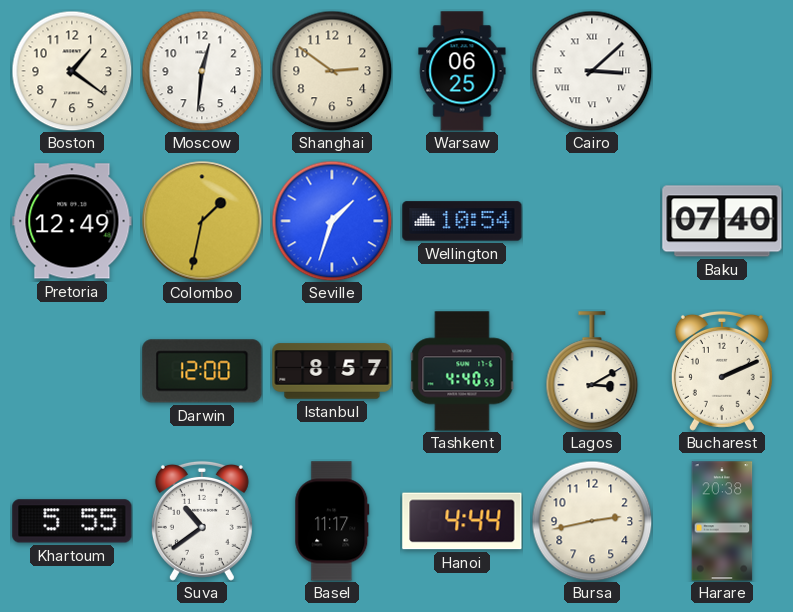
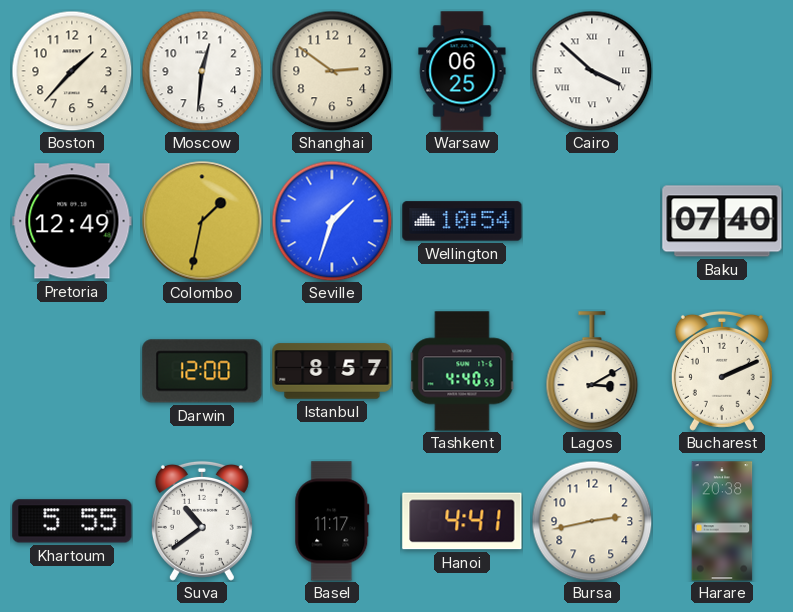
Boston: 1:21 -> 1:37 (72, 71)
Cairo: 3:08 -> 3:52 (592, 71)
Hanoi: 4:44 -> 4:41 (462, 521)
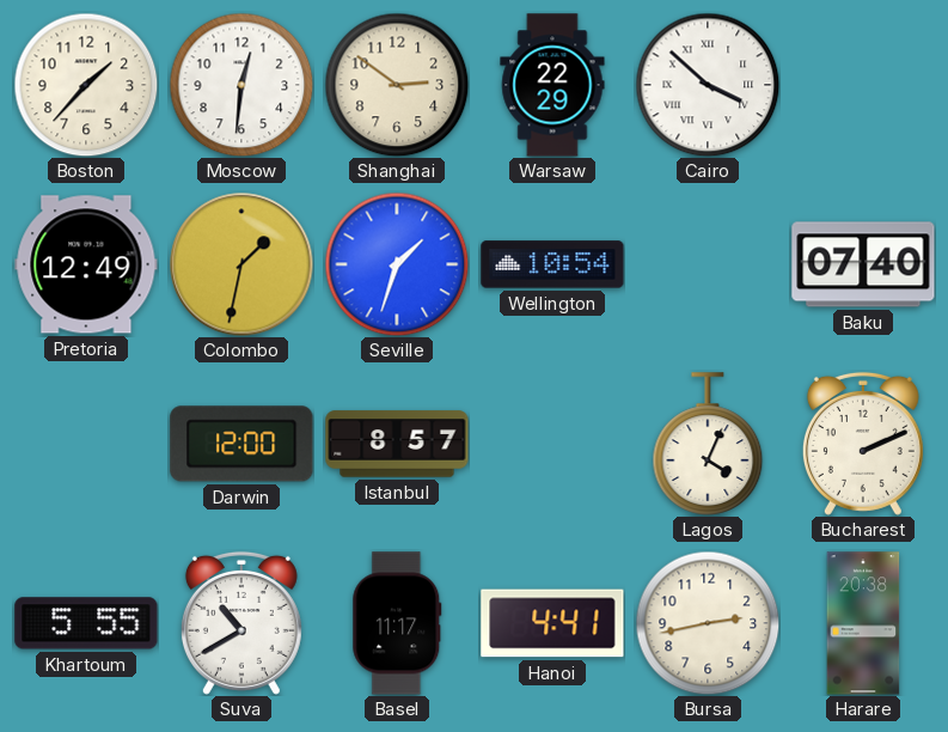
Warsaw: 06:25 -> 22:29 (552, 85)
Tashkent: 4:40 -> none (462, 371)
Lagos: 3:10 -> 4:04 (708, 444)
Suva: 10:39 -> 10:40 (241, 623)
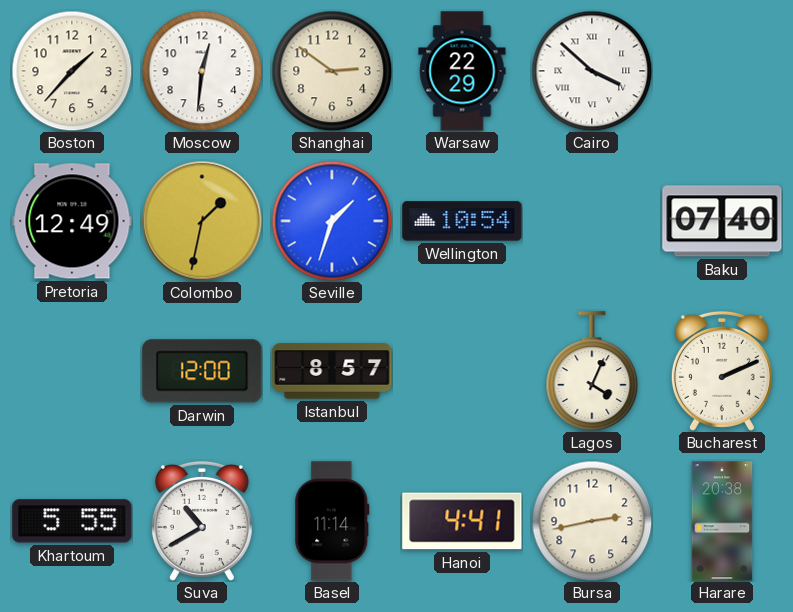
Basel: 11:17 -> 11:14 (332, 521)
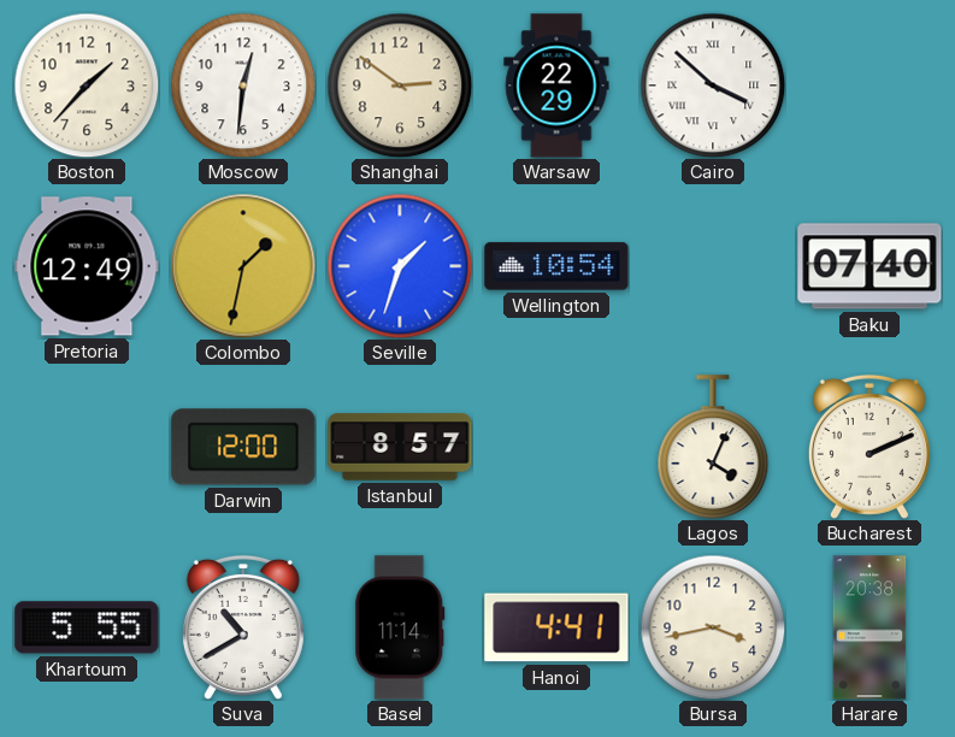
Bursa: 2:43 -> 3:43 (713, 627)
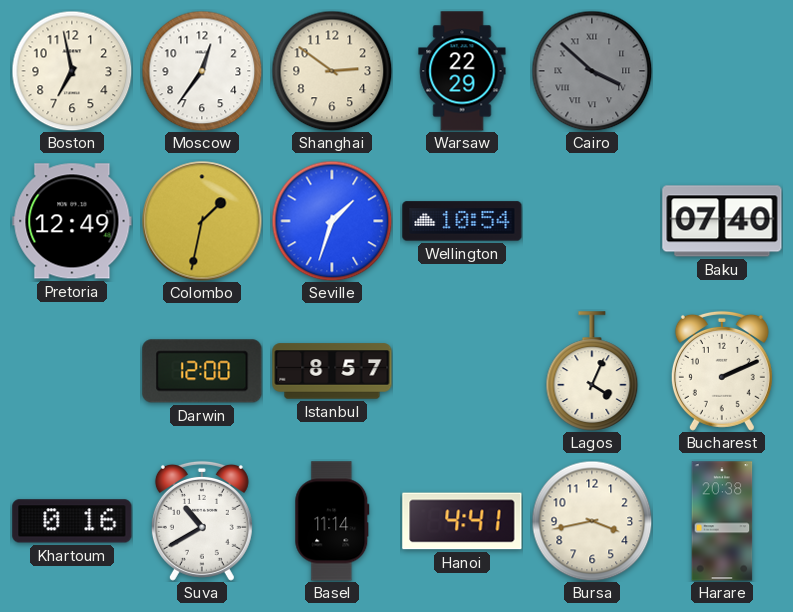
Boston: 1:37 -> 6:58 (72, 71)
Moscow: 12:31 -> 12:36 (202, 71)
Cairo dial: white -> grey (592, 71)
Khartoum: 5:55 -> 0:16 (72, 521)
